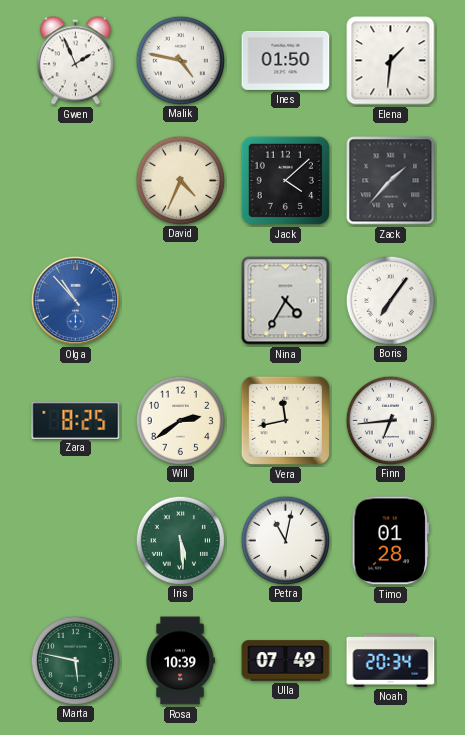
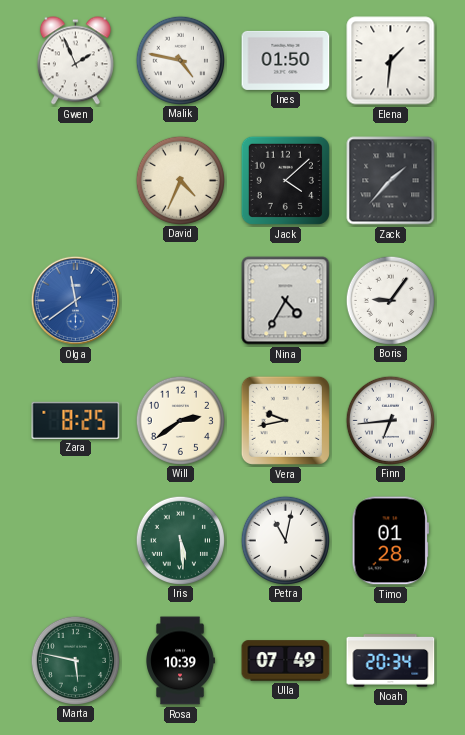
Olga: 10:53 -> 11:39 (75, 300)
Boris: 7:06 -> 9:06 (390, 300)
Vera: 11:43 -> 9:43 (285, 420)
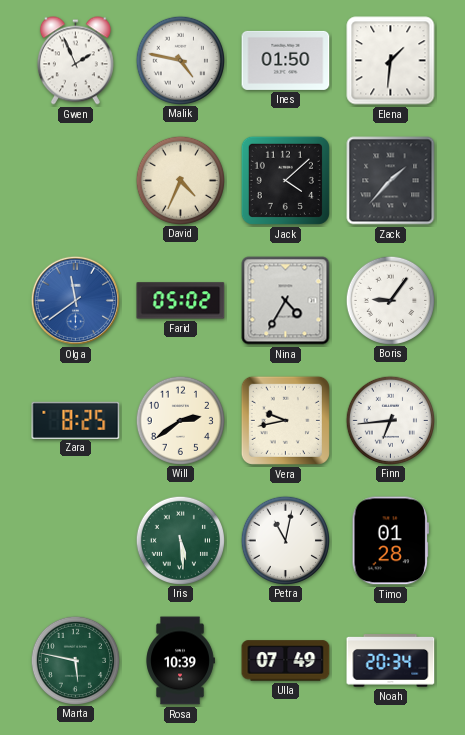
Farid: none -> 05:02 (181, 301)
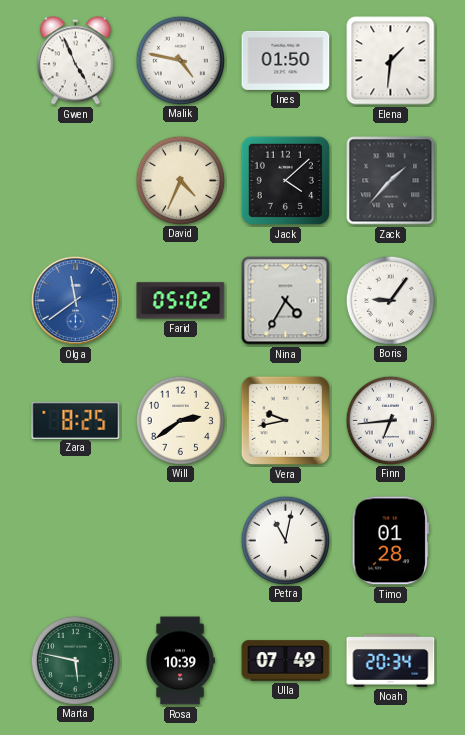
Gwen: 1:56 -> 4:56 (75, 61)
Iris: 5:29 -> none (180, 540)
